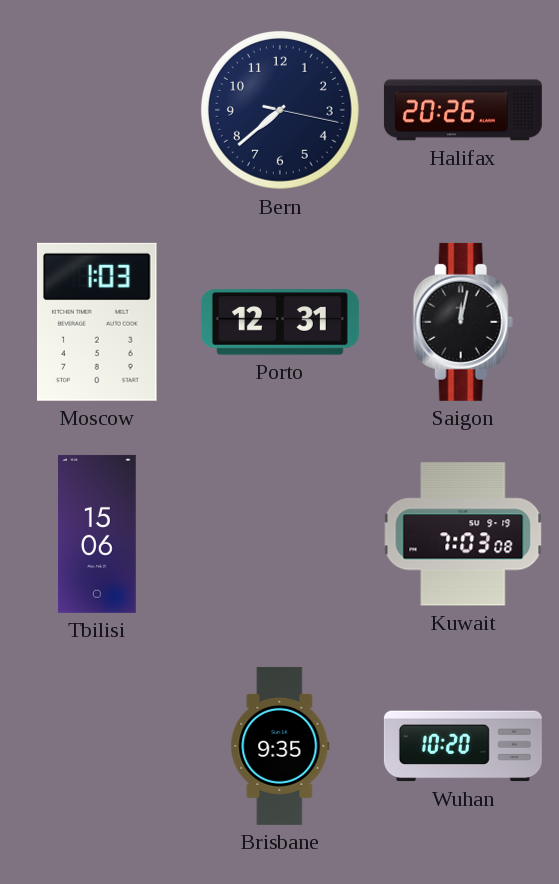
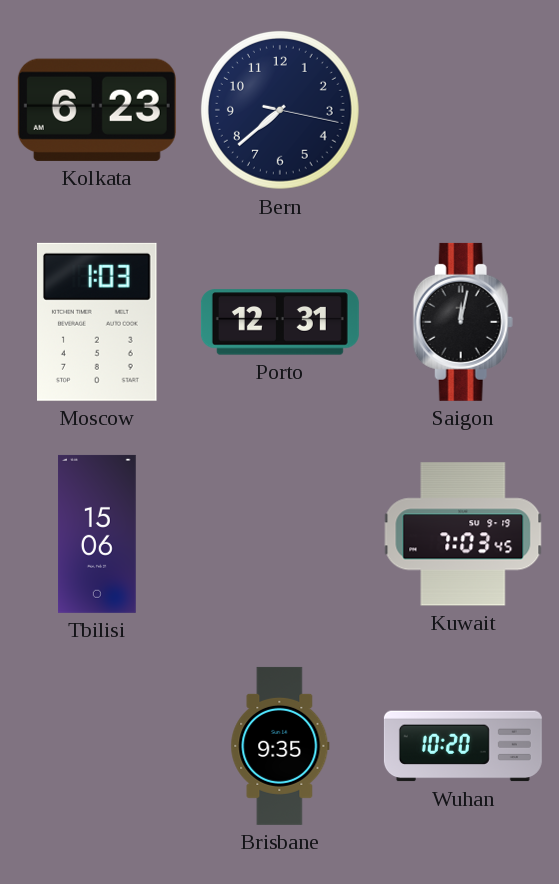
Kolkata: none -> 6:23 (97, 110)
Halifax: 20:26 -> none (463, 110)
Kuwait: 7:03:08 -> 7:03:45 (463, 534)
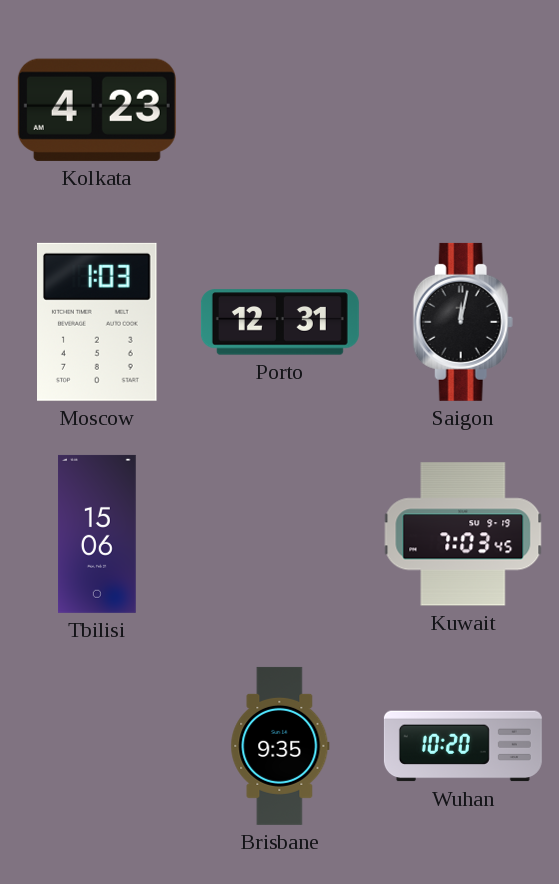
Kolkata: 6:23 -> 4:23 (97, 110)
Bern: 7:38 -> none (280, 110)
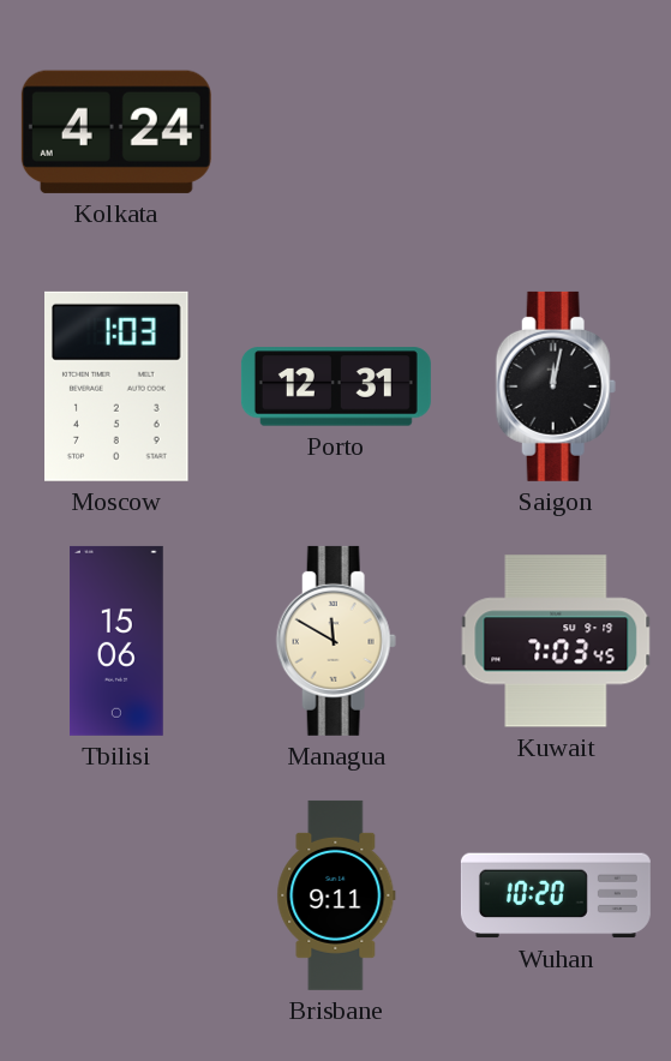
Kolkata: 4:23 -> 4:24 (116, 132)
Managua: none -> 11:50 (336, 641)
Brisbane: 9:35 -> 9:11 (336, 895)
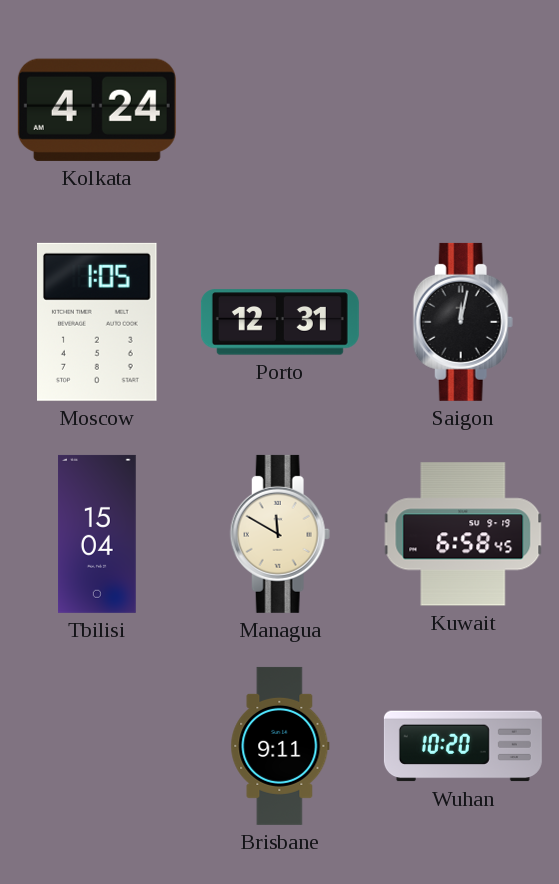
Moscow: 1:03 -> 1:05 (98, 322)
Tbilisi: 15:06 -> 15:04 (98, 534)
Kuwait: 7:03 -> 6:58 (463, 534)
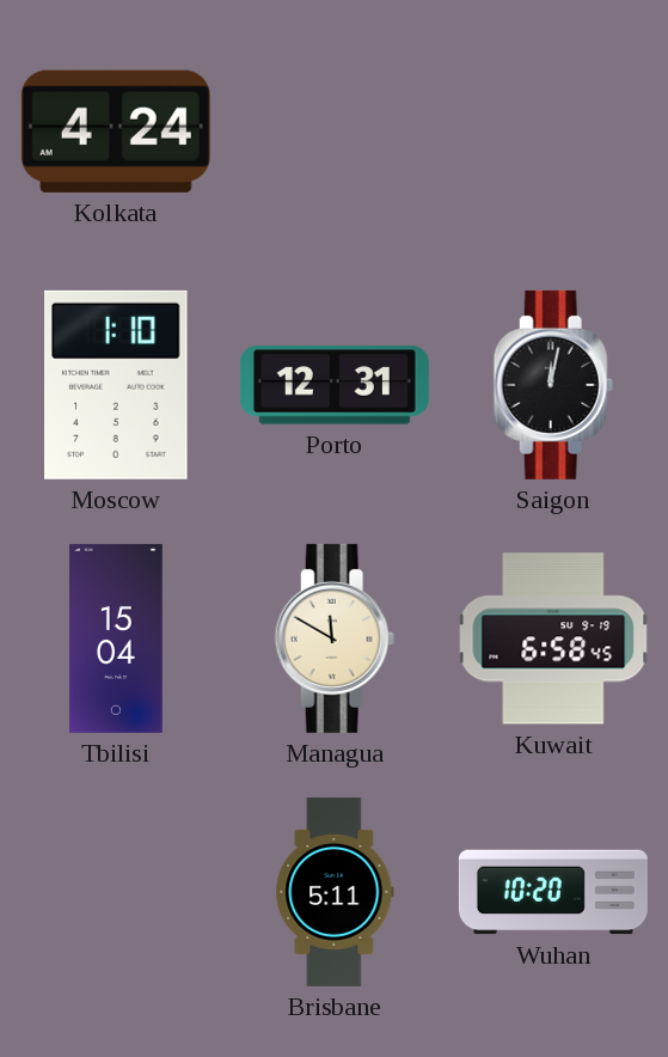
Moscow: 1:05 -> 1:10 (117, 385)
Brisbane: 9:11 -> 5:11 (335, 892)
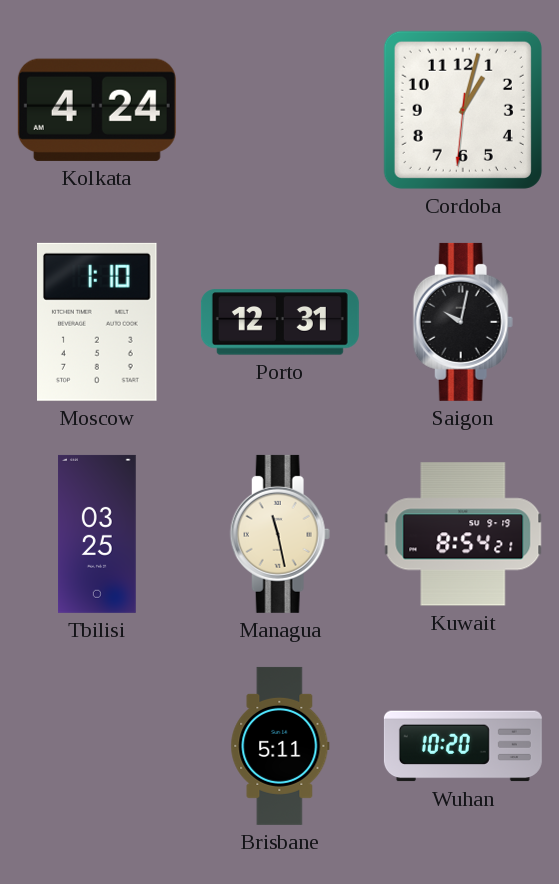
Cordoba: none -> 1:02 (463, 110)
Saigon: 12:02 -> 10:02 (463, 322)
Tbilisi: 15:04 -> 03:25 (98, 534)
Managua: 11:50 -> 11:28 (280, 534)
Kuwait: 6:58 -> 8:54 (463, 534)
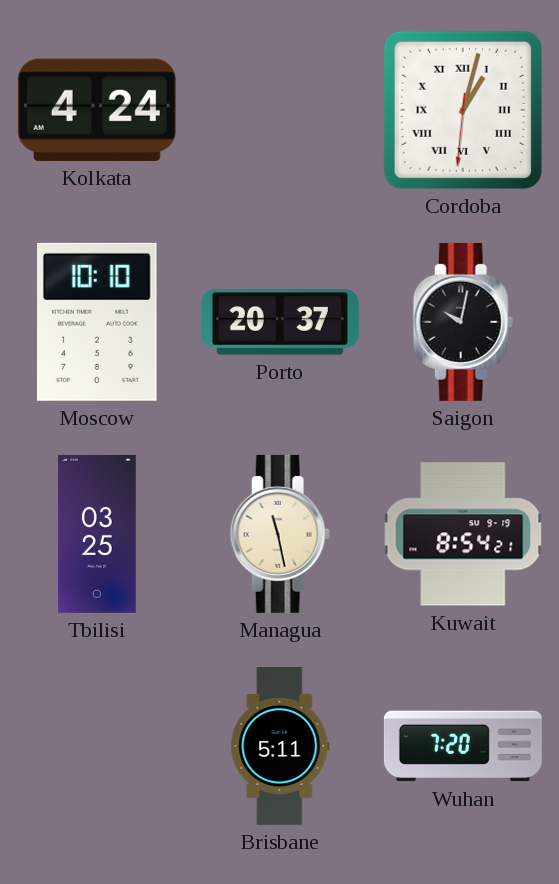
Cordoba numerals: Arabic -> Roman (463, 110)
Moscow: 1:10 -> 10:10 (98, 322)
Porto: 12:31 -> 20:37 (280, 322)
Wuhan: 10:20 -> 7:20 (463, 746)
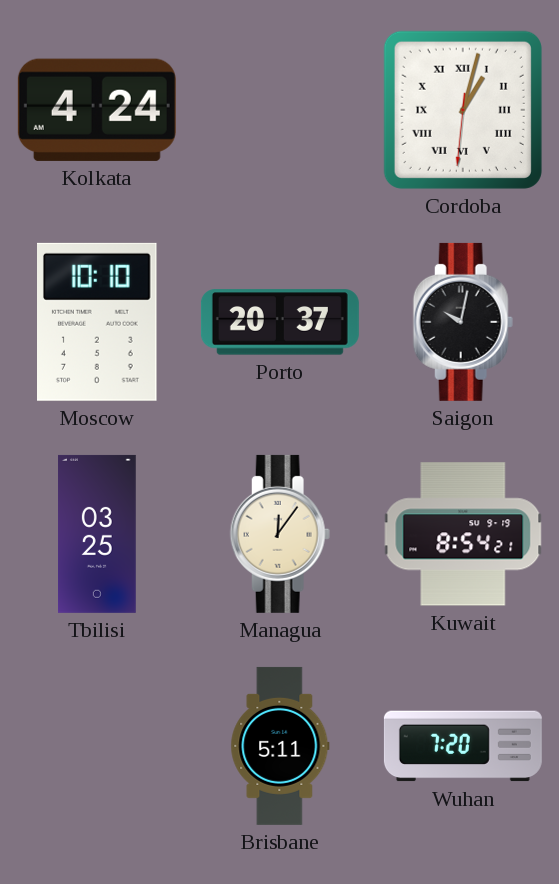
Managua: 11:28 -> 12:06 (280, 534)
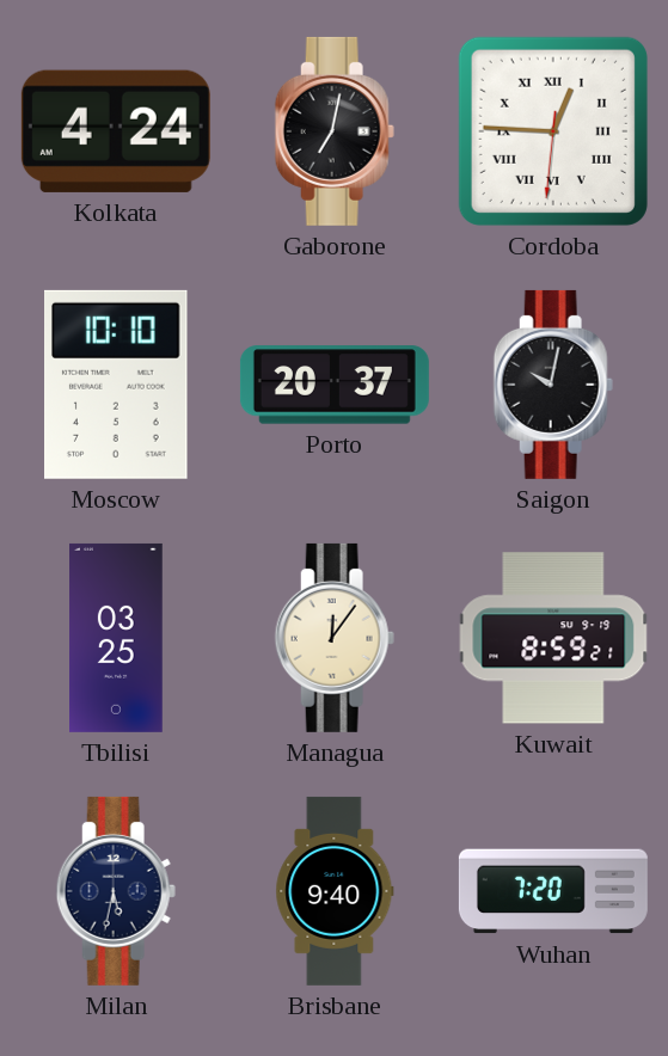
Gaborone: none -> 7:02 (335, 131)
Cordoba: 1:02 -> 12:45 (553, 131)
Kuwait: 8:54 -> 8:59 (553, 638)
Milan: none -> 5:32 (116, 891)
Brisbane: 5:11 -> 9:40 (335, 891)
